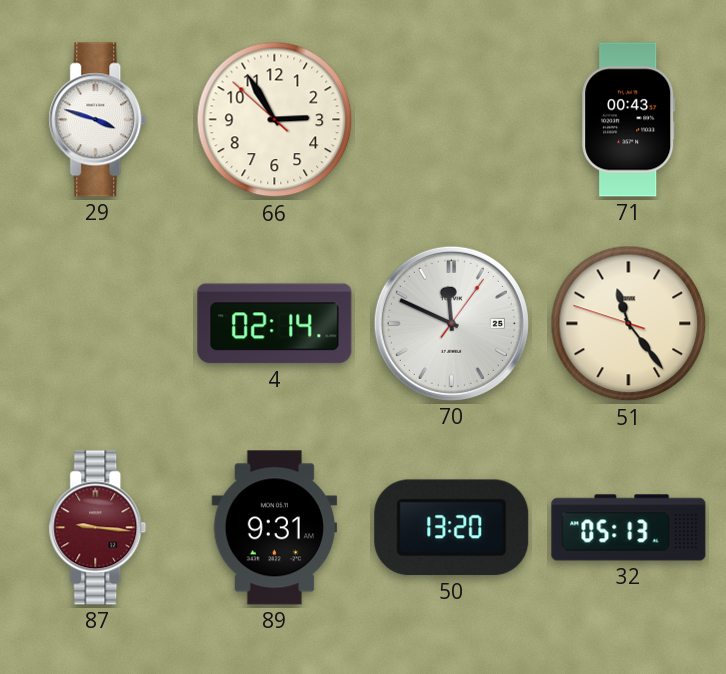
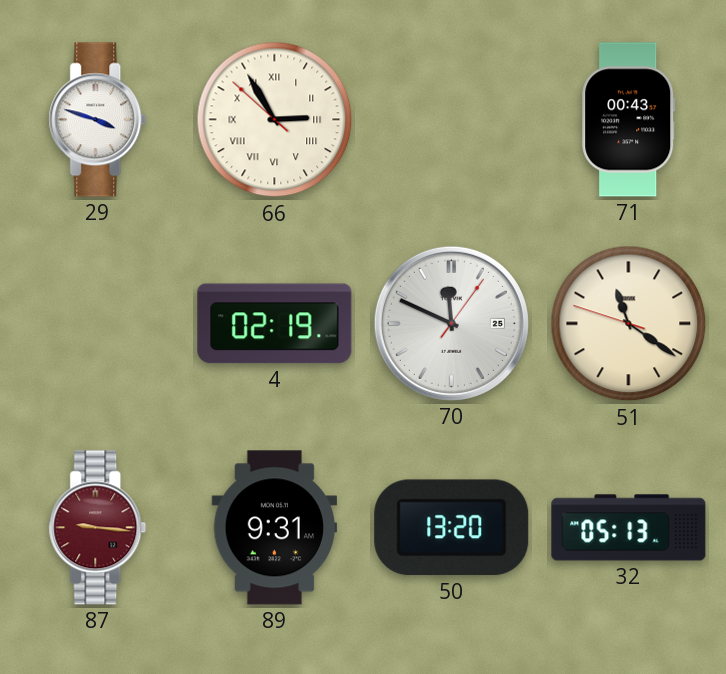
66 numerals: Arabic -> Roman (275, 120)
4: 02:14 -> 02:19 (275, 324)
51: 11:23 -> 11:20 (629, 324)
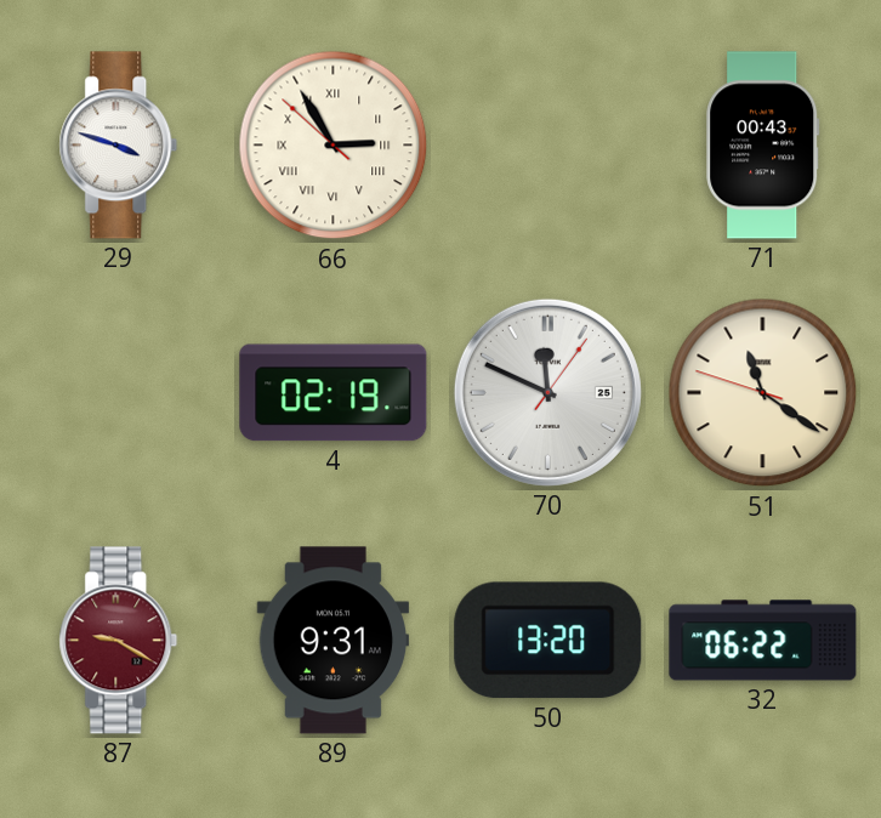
87: 9:16 -> 9:20 (119, 641)
32: 05:13 -> 06:22 (763, 641)
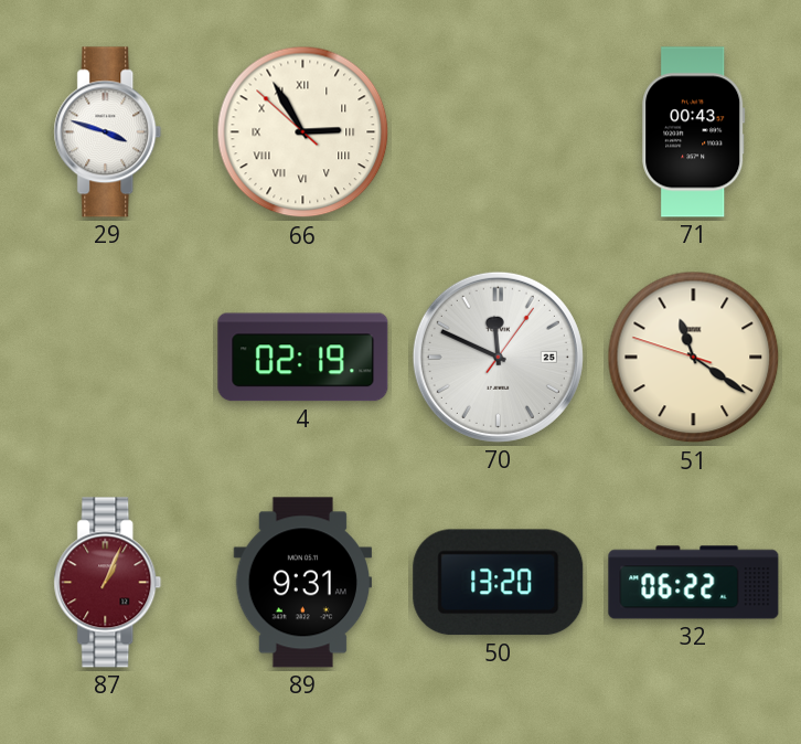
87: 9:20 -> 1:04 (108, 583)
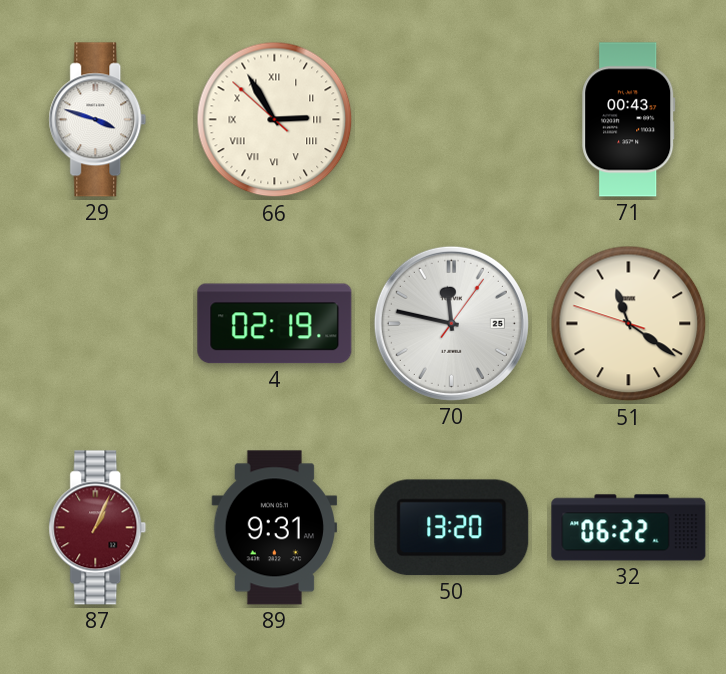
70: 11:49 -> 11:47 (451, 323)
